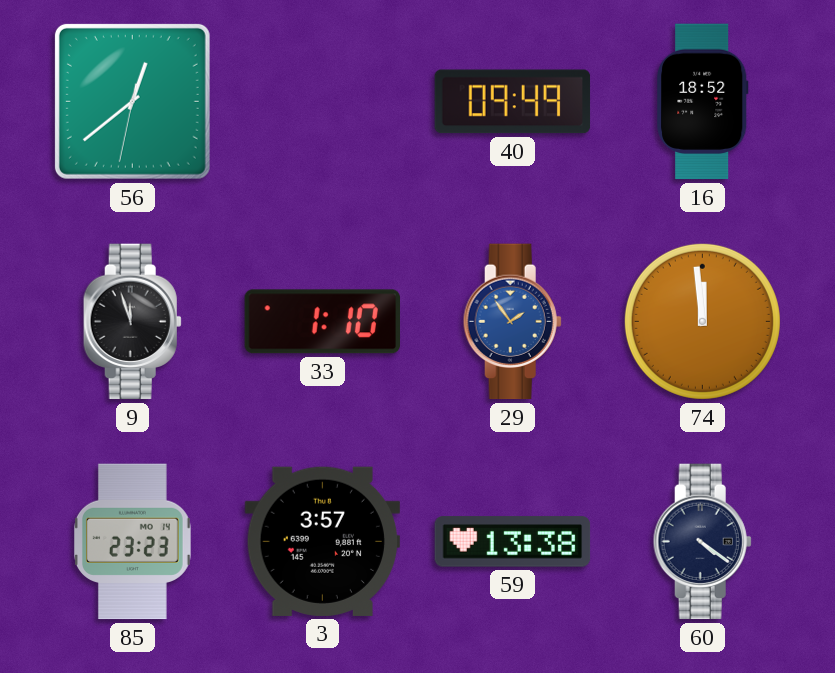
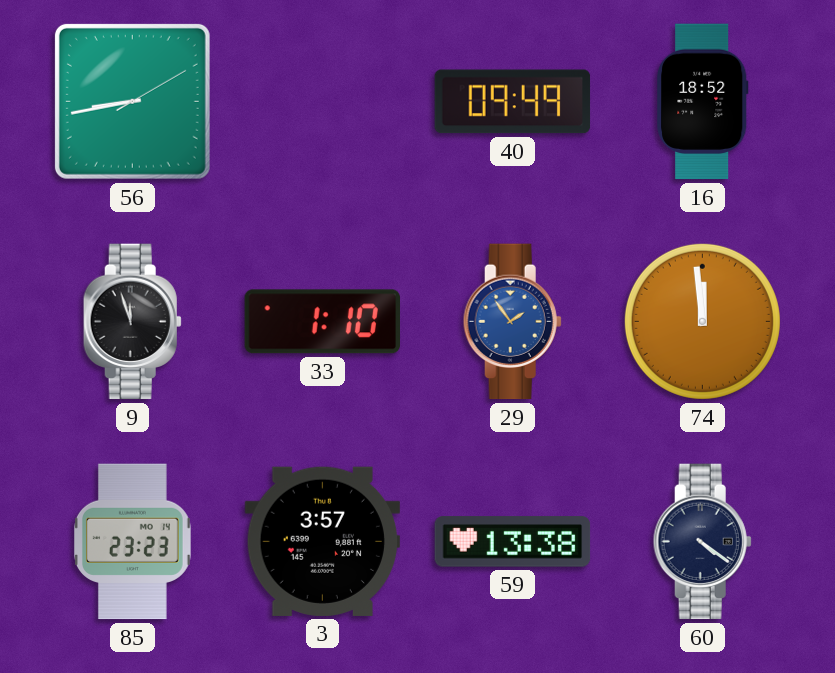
56: 12:38 -> 8:43 (132, 101)
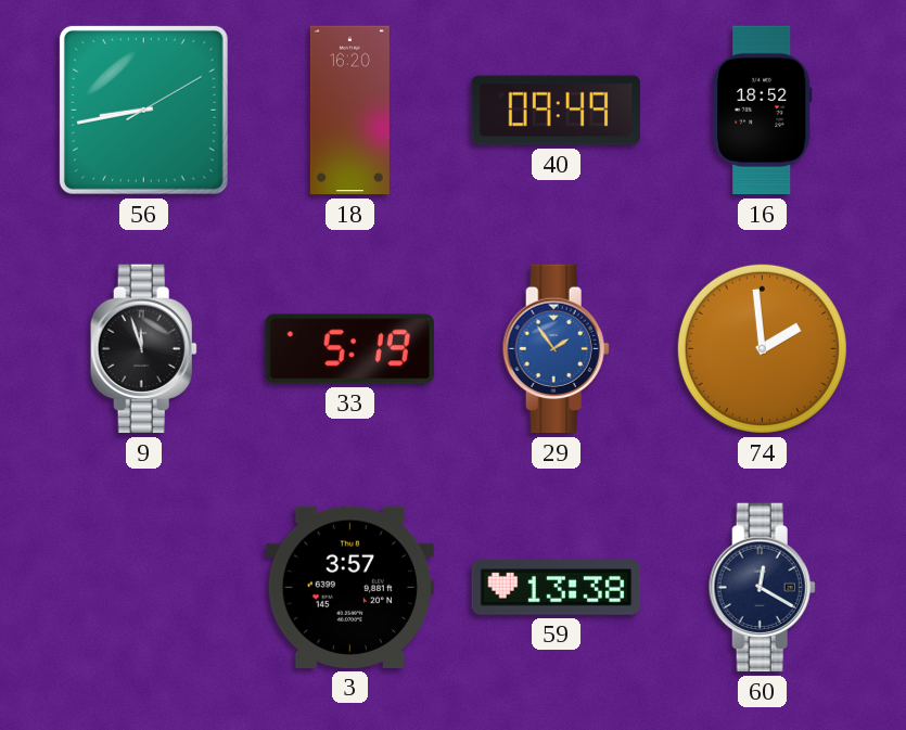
18: none -> 16:20 (349, 111)
33: 1:10 -> 5:19 (349, 349)
74: 11:59 -> 1:59 (762, 348)
85: 23:23 -> none (133, 542)
60: 4:21 -> 12:20 (762, 588)
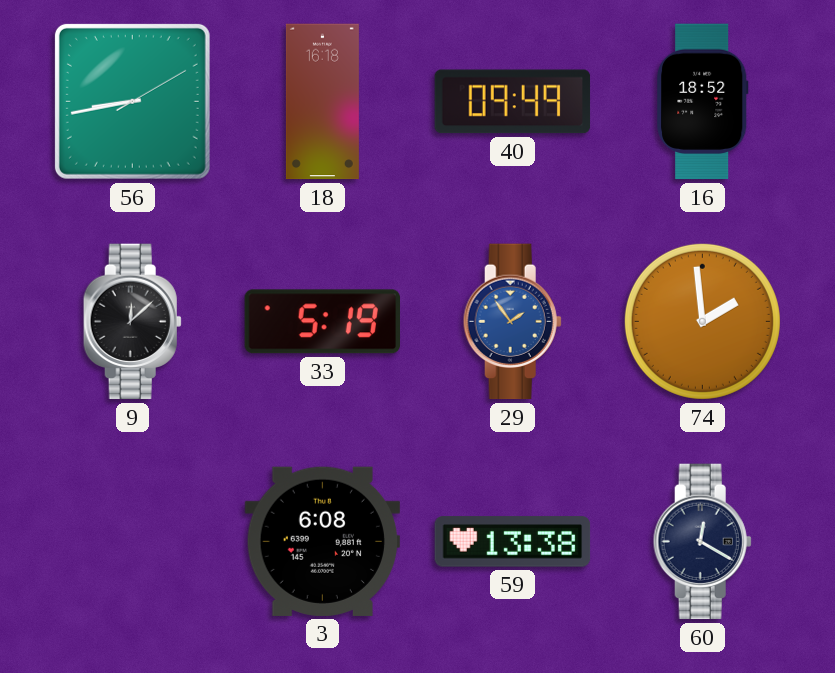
18: 16:20 -> 16:18 (322, 102)
9: 11:57 -> 12:08 (132, 322)
3: 3:57 -> 6:08 (322, 541)
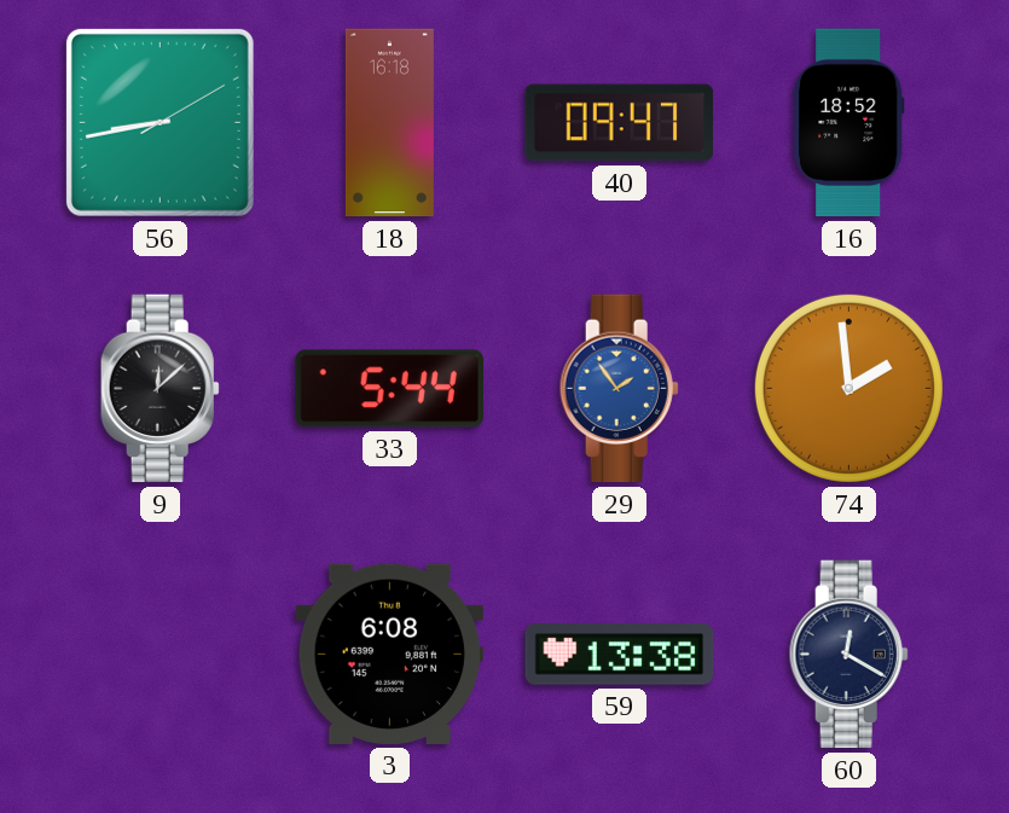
40: 09:49 -> 09:47 (620, 123)
33: 5:19 -> 5:44 (389, 389)
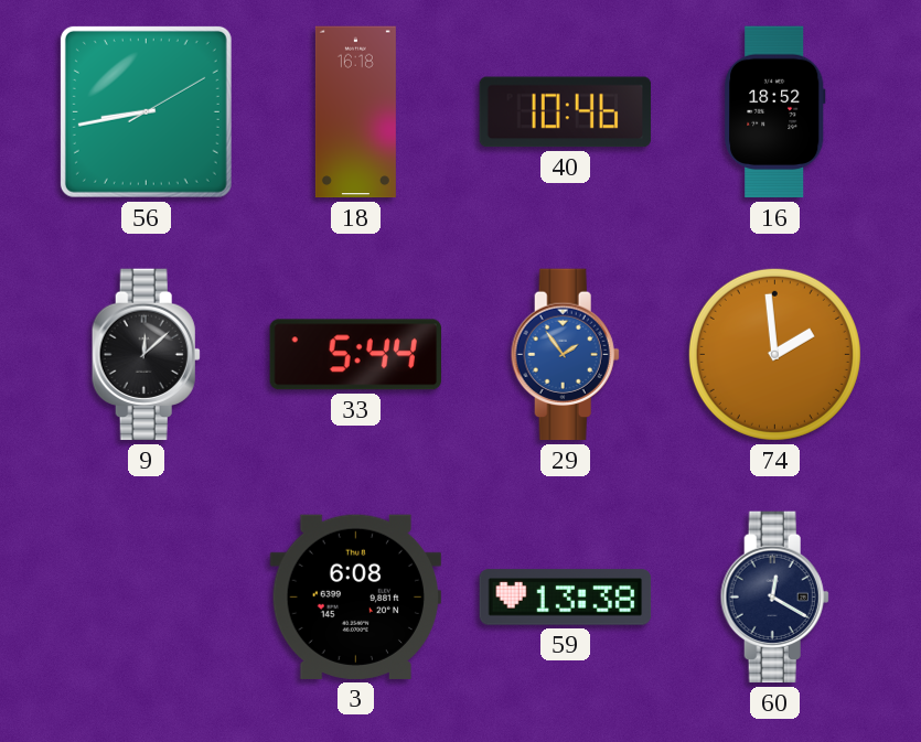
40: 09:47 -> 10:46 (566, 112)
